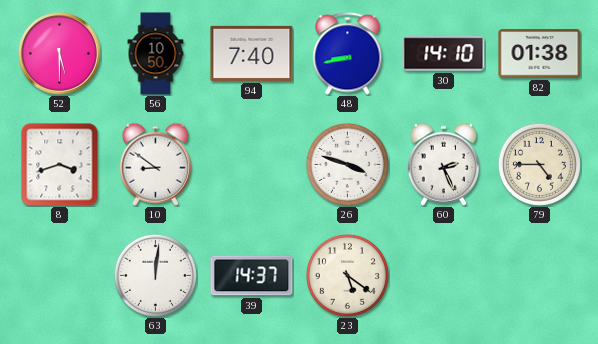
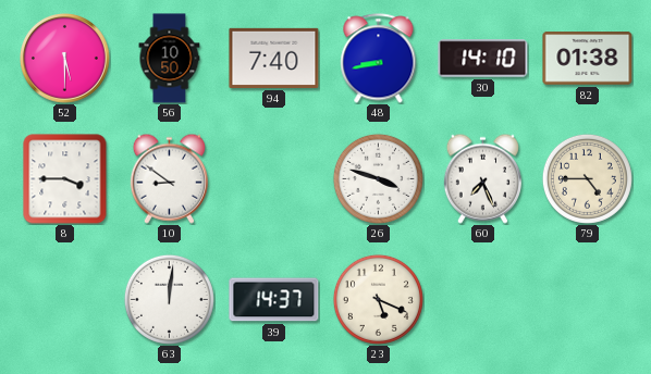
8: 3:42 -> 3:45 (65, 179)
60: 2:26 -> 7:26 (482, 178)
23: 5:21 -> 5:19 (378, 299)
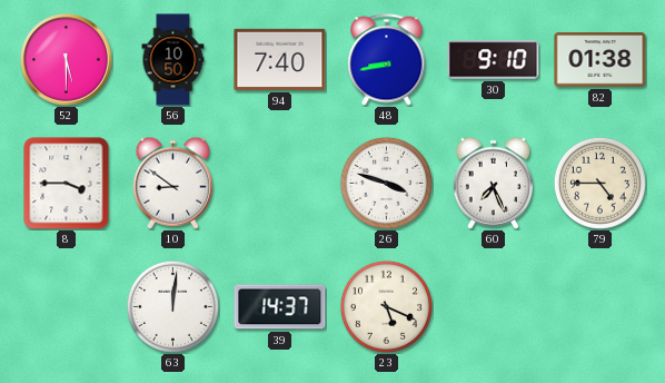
30: 14:10 -> 9:10 (494, 60)
